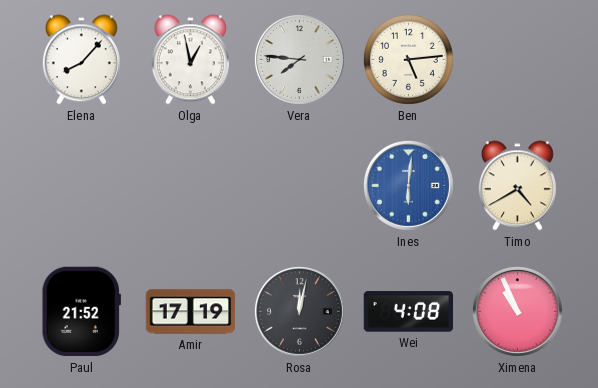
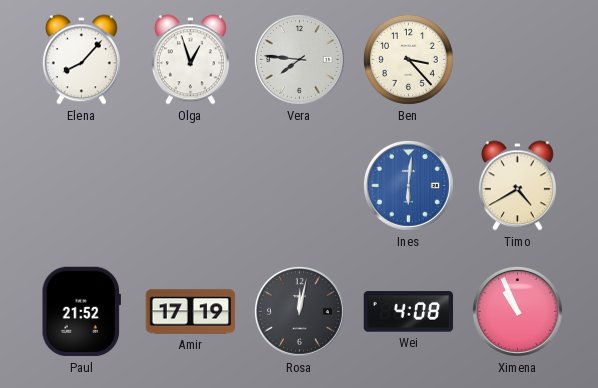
Olga: 12:58 -> 12:57 (190, 60)
Ben: 5:14 -> 3:23 (408, 59)
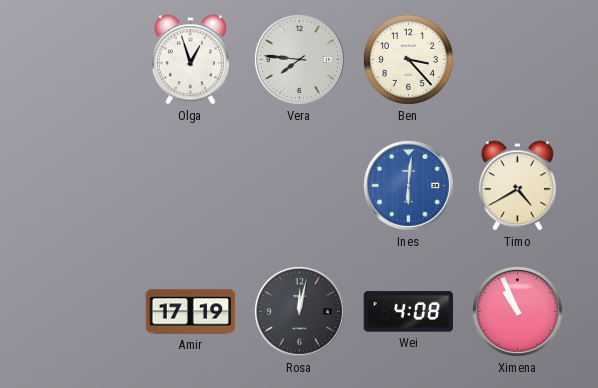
Elena: 8:07 -> none (81, 60)
Paul: 21:52 -> none (81, 312)
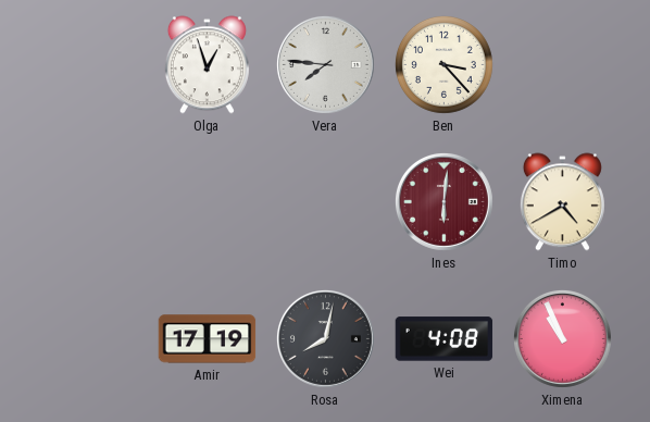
Ines dial: blue -> burgundy (443, 201)
Rosa: 12:02 -> 8:02 (325, 338)
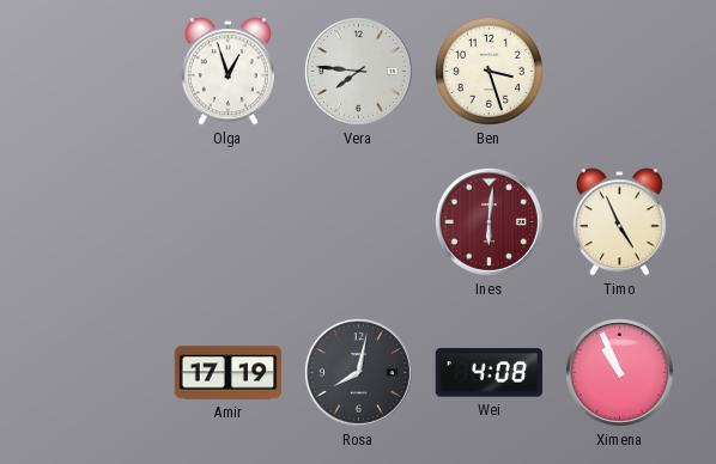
Ben: 3:23 -> 3:27 (489, 71)
Timo: 4:40 -> 4:56 (619, 222)
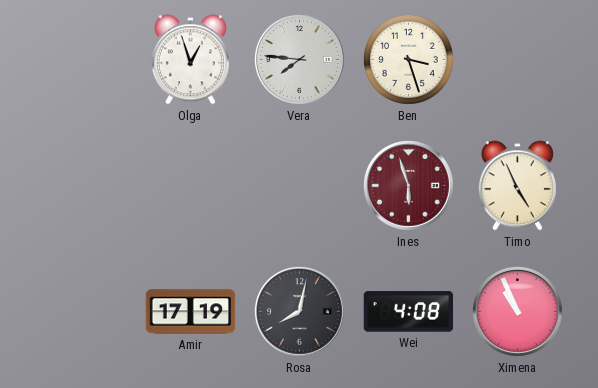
Ines: 6:01 -> 5:57 (408, 185)
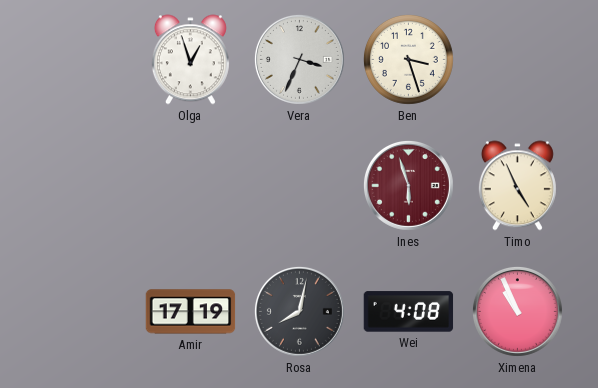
Vera: 7:46 -> 3:34 (299, 59)
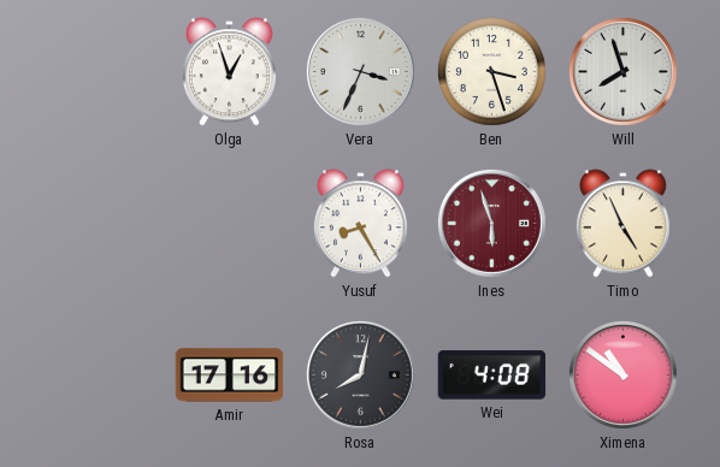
Will: none -> 7:57 (622, 71)
Yusuf: none -> 8:25 (360, 224)
Amir: 17:19 -> 17:16 (230, 376)
Ximena: 10:56 -> 10:51 (622, 374)
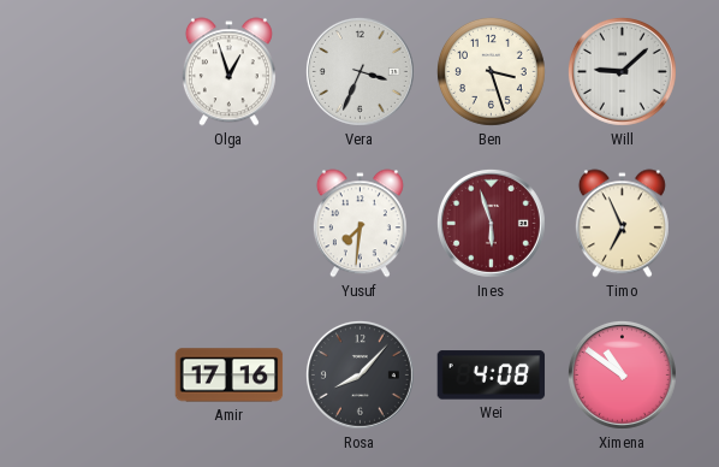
Will: 7:57 -> 9:08 (622, 71)
Yusuf: 8:25 -> 7:31 (359, 224)
Timo: 4:56 -> 6:56 (622, 224)
Rosa: 8:02 -> 8:07 (359, 374)
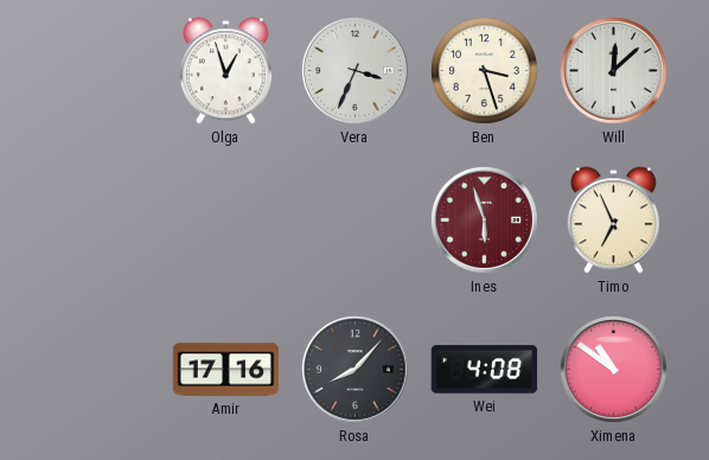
Will: 9:08 -> 12:08 (613, 70)
Yusuf: 7:31 -> none (359, 224)
